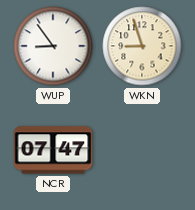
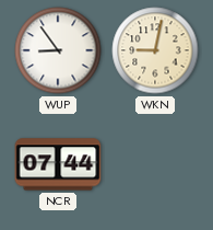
WKN: 8:57 -> 9:02 (155, 50)
NCR: 07:47 -> 07:44 (58, 164)
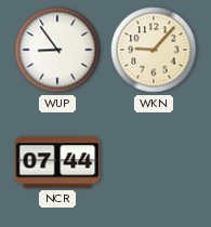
WKN: 9:02 -> 9:07 (154, 50)
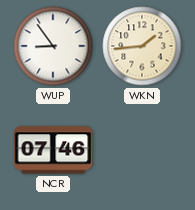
WKN: 9:07 -> 1:44 (142, 46)
NCR: 07:44 -> 07:46 (53, 150)
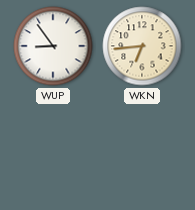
WKN: 1:44 -> 6:44 (142, 46)
NCR: 07:46 -> none (53, 150)
